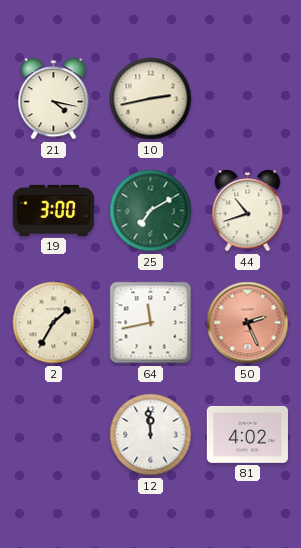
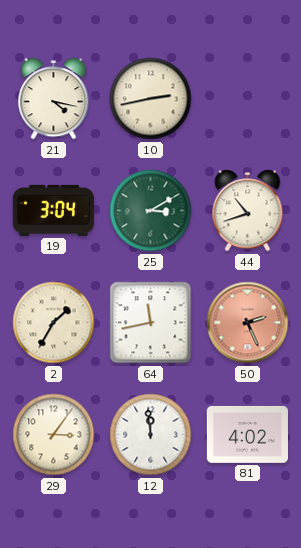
19: 3:00 -> 3:04 (53, 210)
25: 7:10 -> 3:10 (151, 211)
29: none -> 3:06 (54, 435)
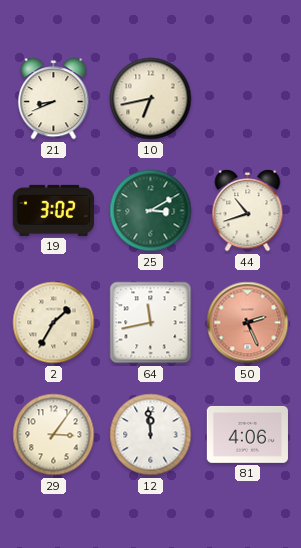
21: 4:17 -> 8:41 (54, 99)
10: 2:43 -> 6:43 (151, 99)
19: 3:04 -> 3:02 (53, 210)
81: 4:02 -> 4:06 (247, 434)
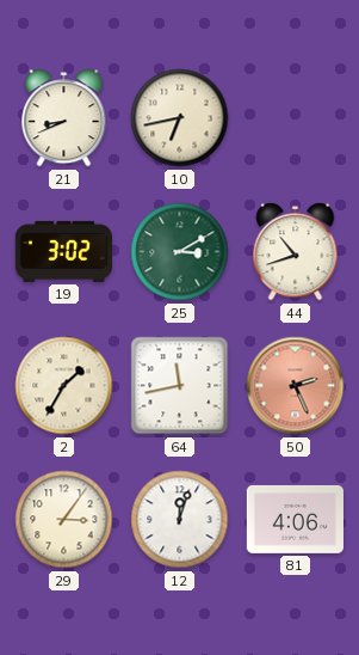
12: 11:59 -> 12:03 (180, 520)
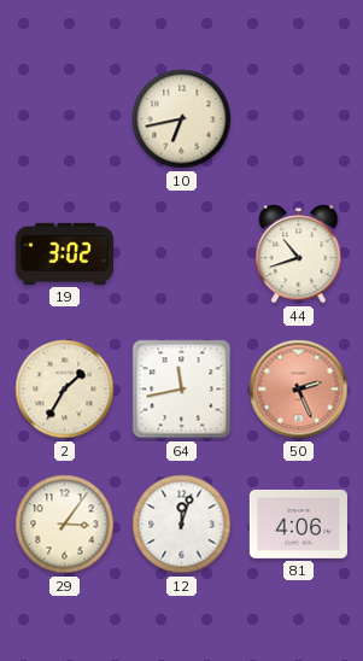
21: 8:41 -> none (64, 118)
25: 3:10 -> none (180, 252)
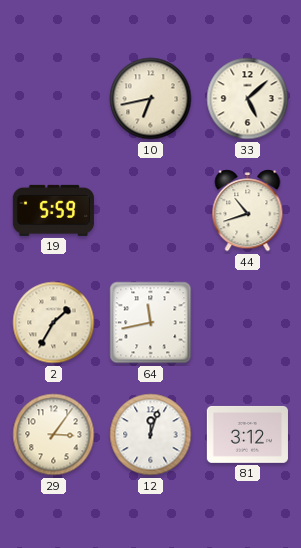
33: none -> 5:08 (248, 99)
19: 3:02 -> 5:59 (53, 210)
50: 2:26 -> none (299, 390)
81: 4:06 -> 3:12 (247, 434)
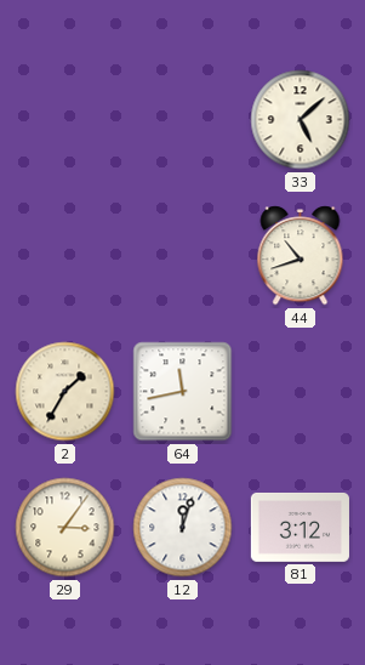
10: 6:43 -> none (151, 99)
19: 5:59 -> none (53, 210)
